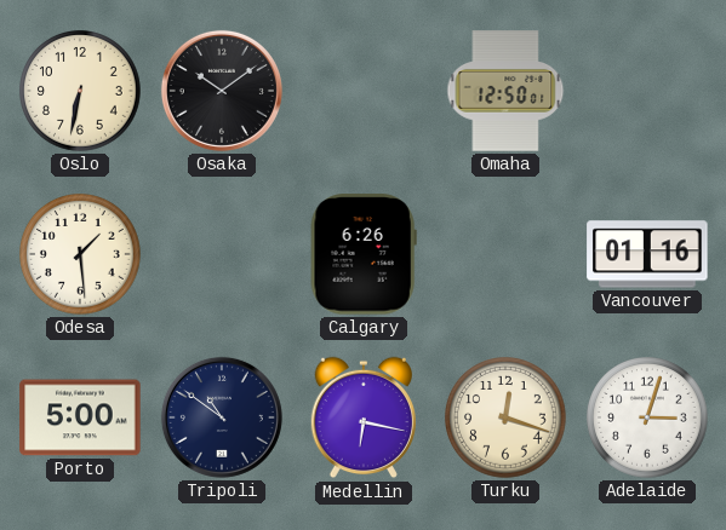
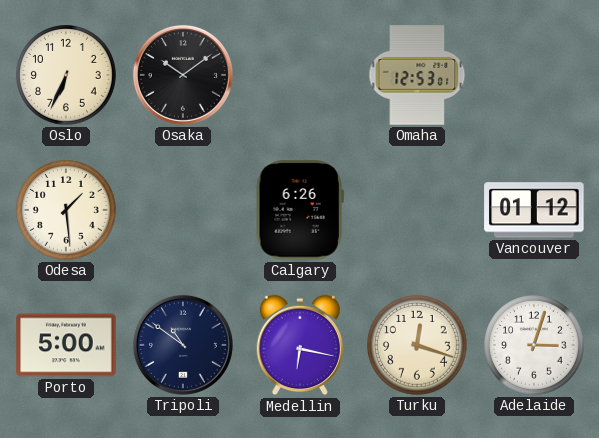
Oslo: 6:32 -> 6:34 (67, 76)
Omaha: 12:50 -> 12:53 (417, 75)
Vancouver: 01:16 -> 01:12 (534, 210)
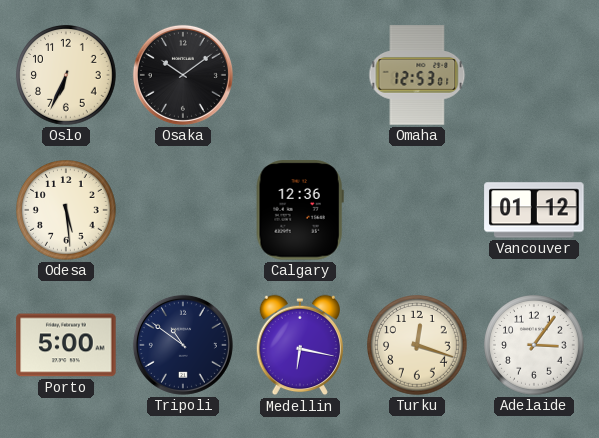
Odesa: 1:29 -> 5:29 (67, 211)
Calgary: 6:26 -> 12:36 (300, 210)
Adelaide: 3:03 -> 3:06 (535, 346)
